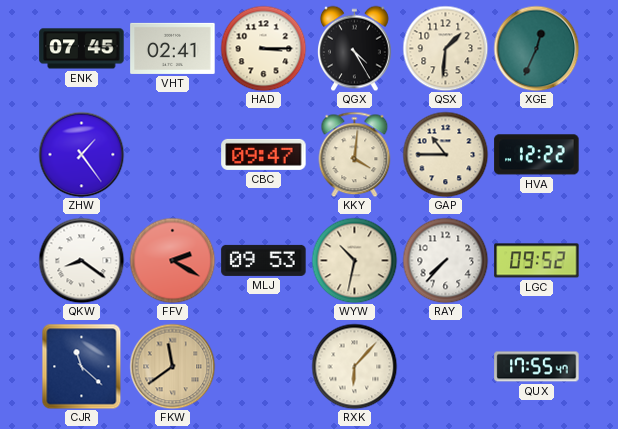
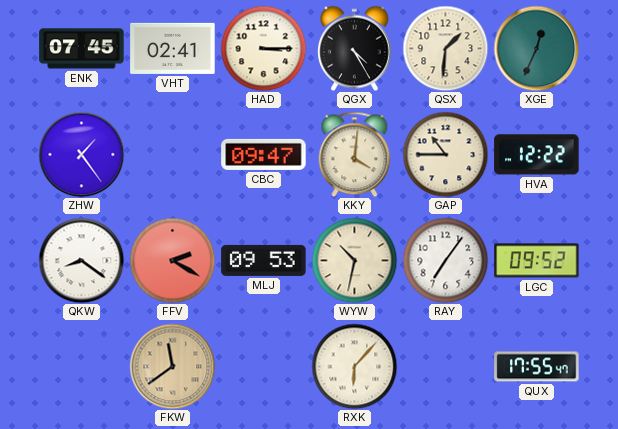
RAY: 7:37 -> 7:06 (445, 260)
CJR: 11:22 -> none (82, 366)
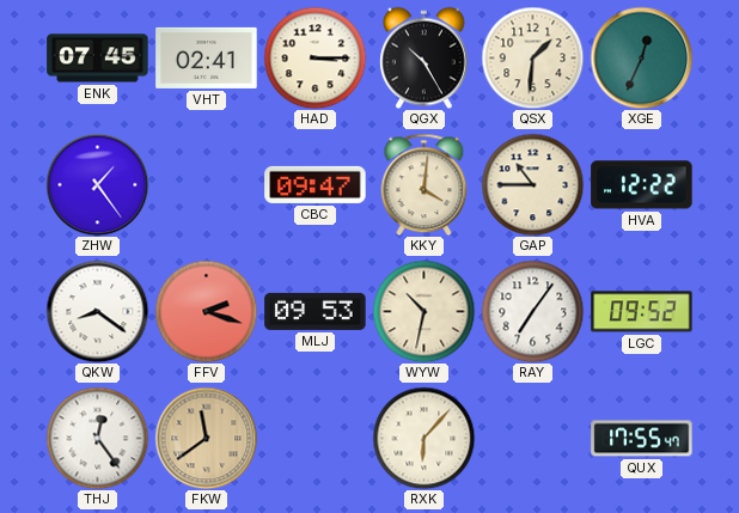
QGX: 4:25 -> 10:25 (425, 57)
FFV: 2:20 -> 2:18 (206, 311)
THJ: none -> 12:24 (97, 438)
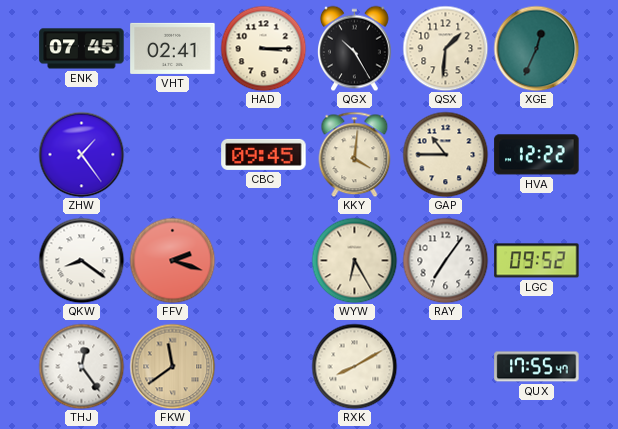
CBC: 09:47 -> 09:45 (264, 154)
MLJ: 09:53 -> none (316, 311)
WYW: 10:32 -> 6:25 (354, 260)
RXK: 6:07 -> 8:10 (354, 366)
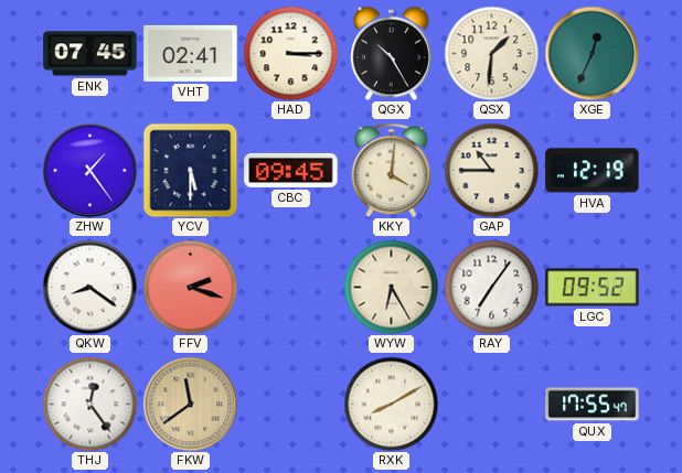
YCV: none -> 5:30 (190, 170)
HVA: 12:22 -> 12:19 (593, 171)
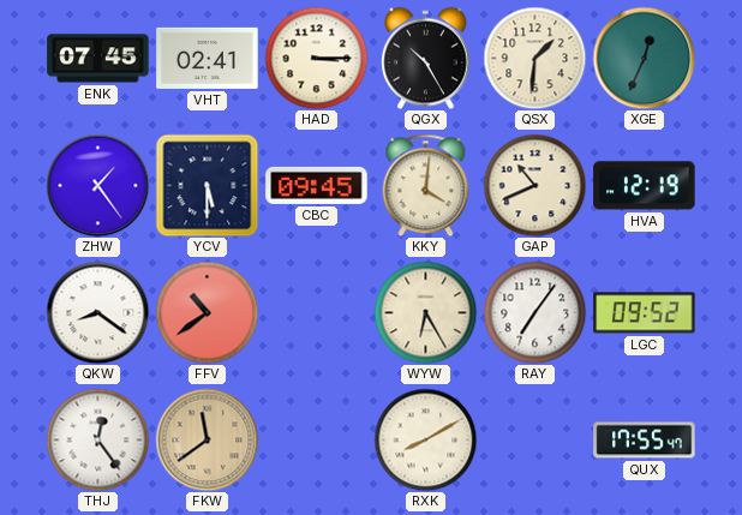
GAP: 10:45 -> 10:41 (534, 185)
FFV: 2:18 -> 10:39 (207, 312)
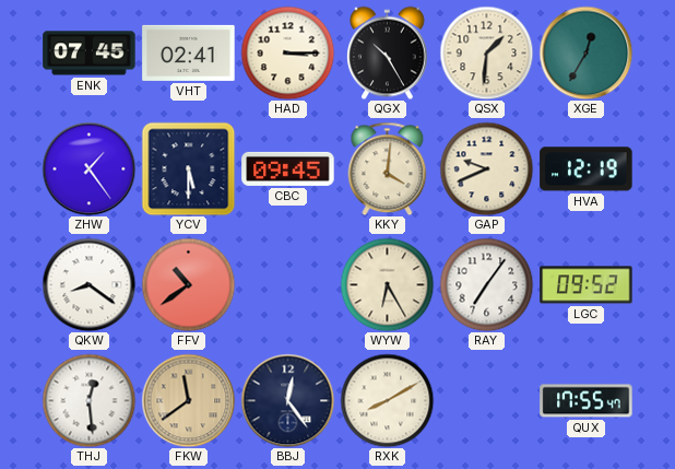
XGE: 12:34 -> 12:35 (585, 52)
GAP: 10:41 -> 9:41 (486, 168)
THJ: 12:24 -> 12:29 (88, 400)
BBJ: none -> 12:24 (287, 400)
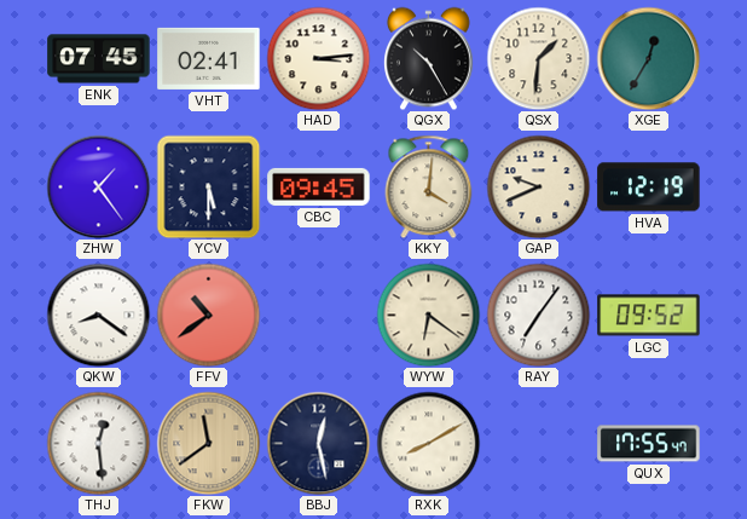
HAD: 3:15 -> 3:14 (318, 58)
WYW: 6:25 -> 6:21 (428, 315)
BBJ: 12:24 -> 12:28 (318, 443)
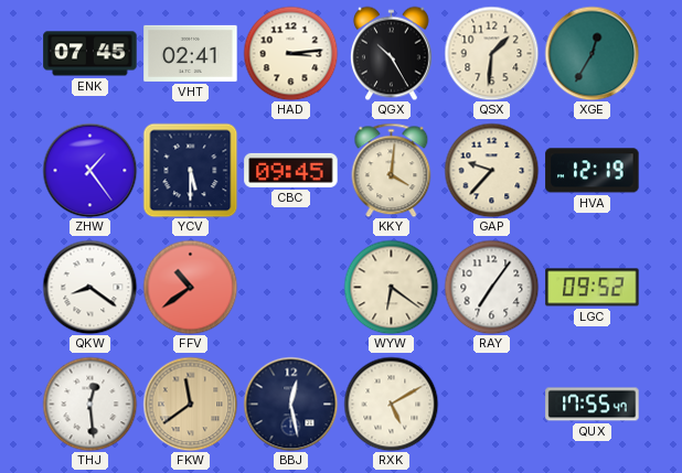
GAP: 9:41 -> 9:37 (491, 170)
RXK: 8:10 -> 5:10 (391, 404)
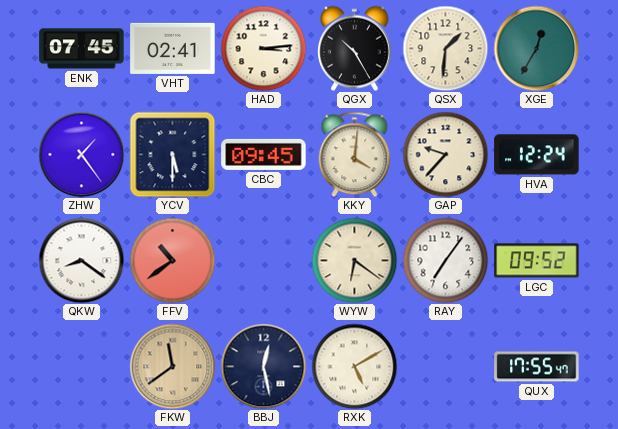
HVA: 12:19 -> 12:24 (537, 155)
THJ: 12:29 -> none (89, 404)
